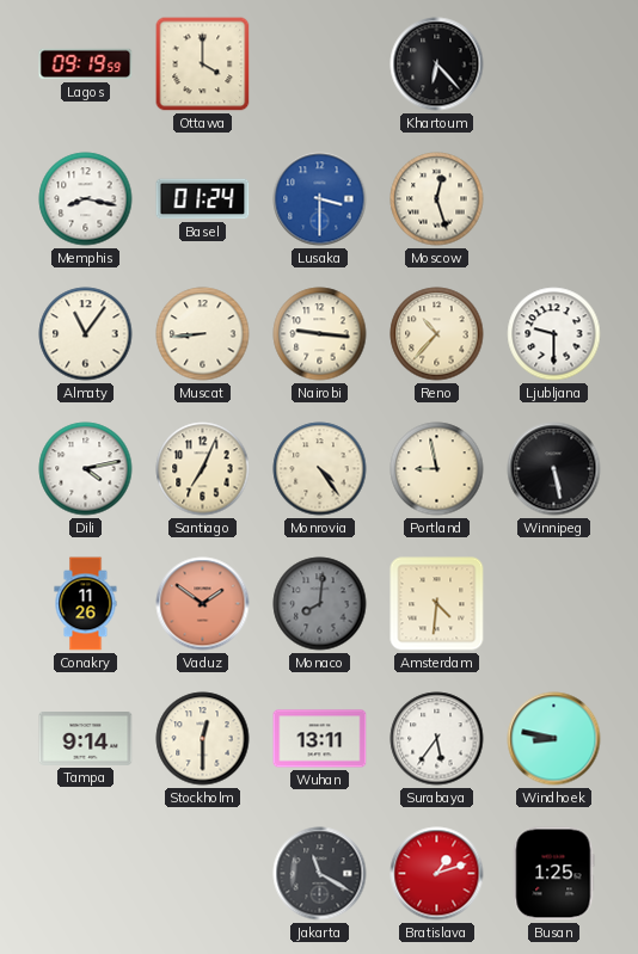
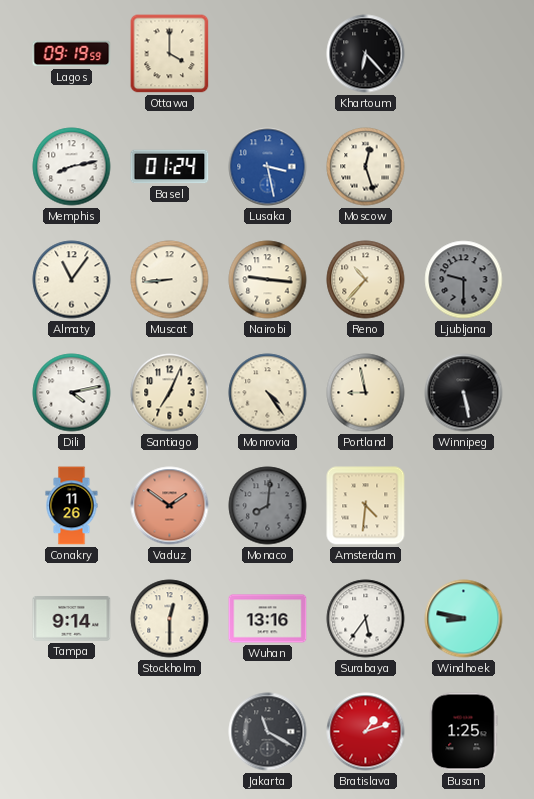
Memphis: 8:17 -> 8:13 (72, 167)
Lusaka: 3:30 -> 3:28 (268, 167)
Ljubljana dial: white -> grey (464, 280)
Wuhan: 13:11 -> 13:16 (268, 619)
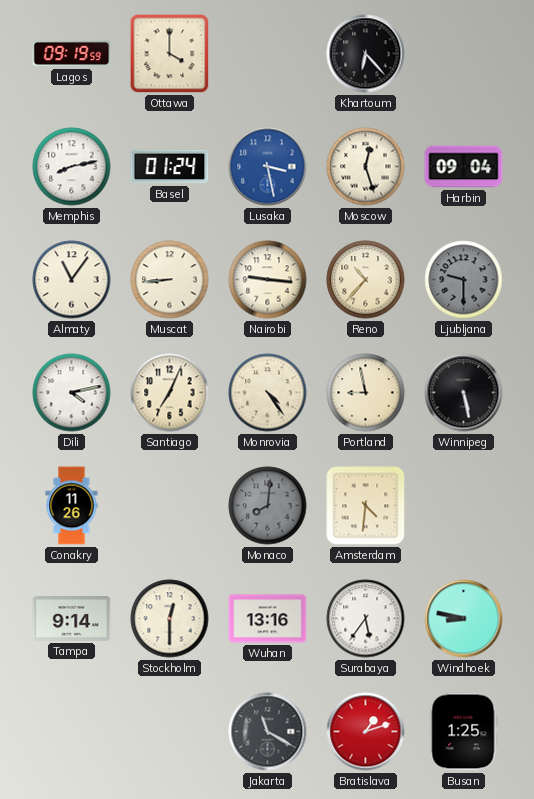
Harbin: none -> 09:04 (464, 167)
Vaduz: 1:51 -> none (170, 506)
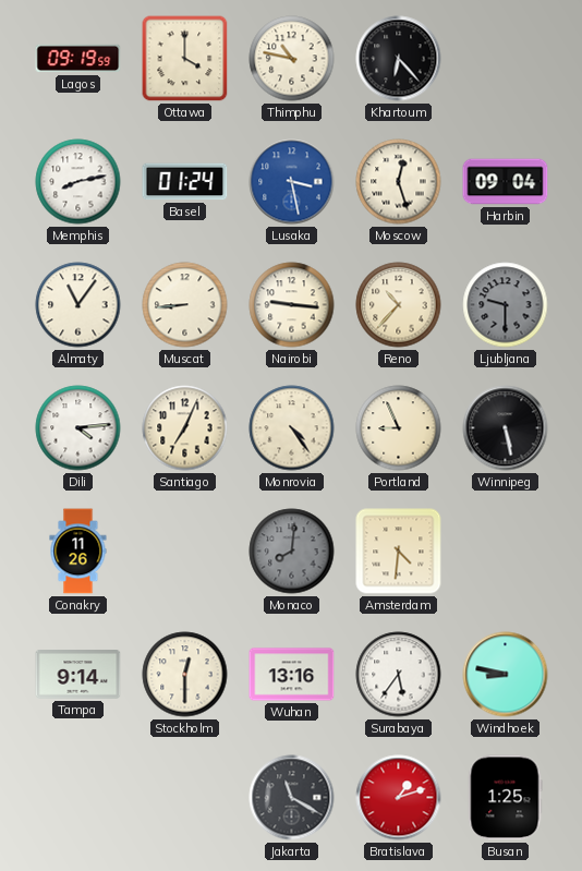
Thimphu: none -> 10:47 (292, 59)
Dili: 4:13 -> 4:14 (78, 428)
Portland: 8:58 -> 8:56 (399, 428)
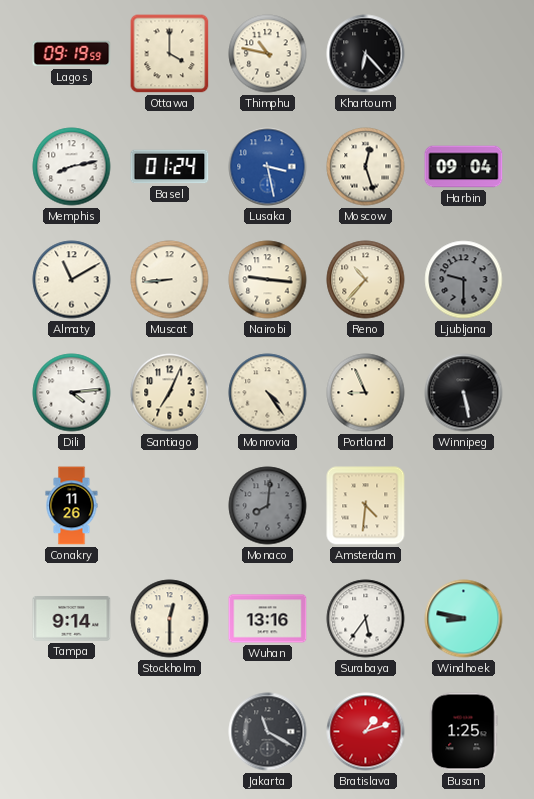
Almaty: 11:06 -> 11:10 (72, 280)
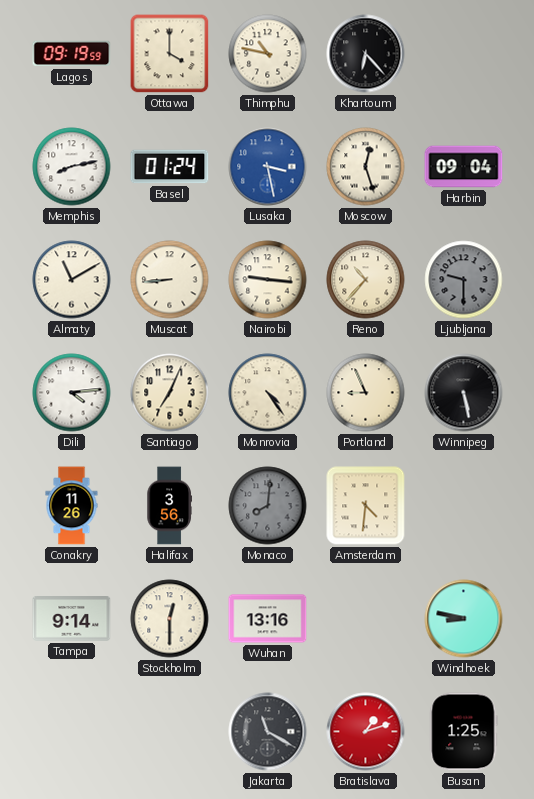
Halifax: none -> 3:56 (169, 506)
Surabaya: 5:36 -> none (366, 619)
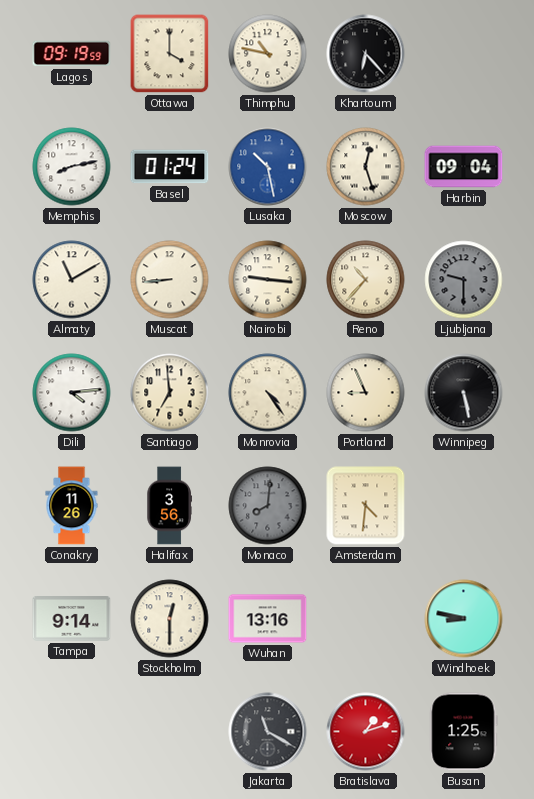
Lusaka: 3:28 -> 10:28 (268, 167)
Santiago: 7:04 -> 6:59 (170, 393)
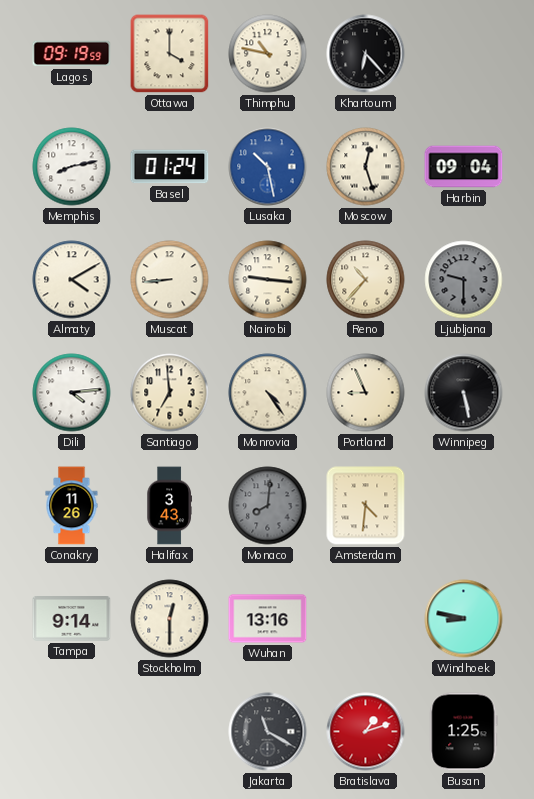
Almaty: 11:10 -> 4:10 (72, 280)
Halifax: 3:56 -> 3:43 (169, 506)
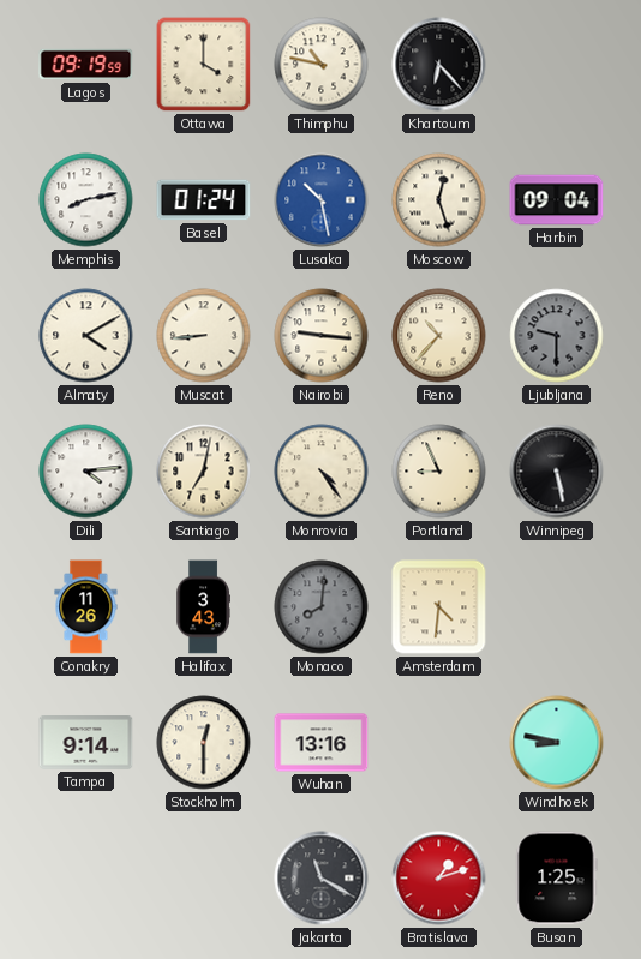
Santiago: 6:59 -> 7:02 (204, 472)
